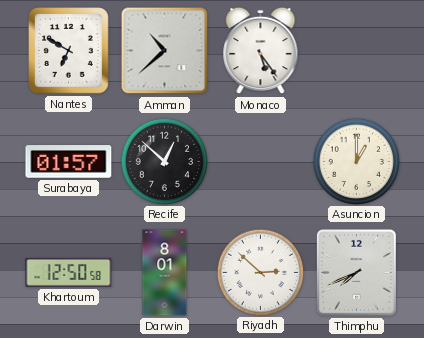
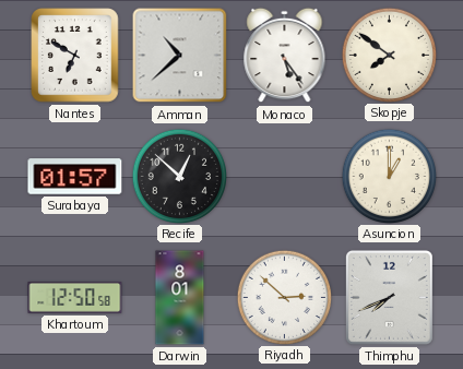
Skopje: none -> 7:51 (389, 55)
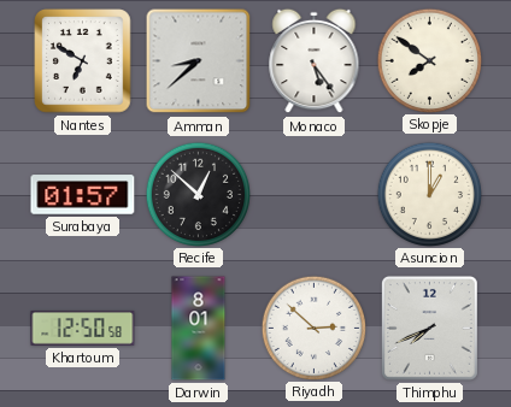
Amman: 10:38 -> 8:38 (199, 61)
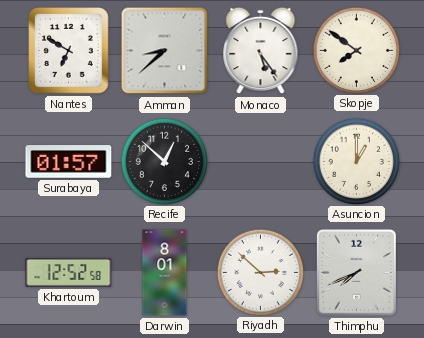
Khartoum: 12:50 -> 12:52 (69, 272)
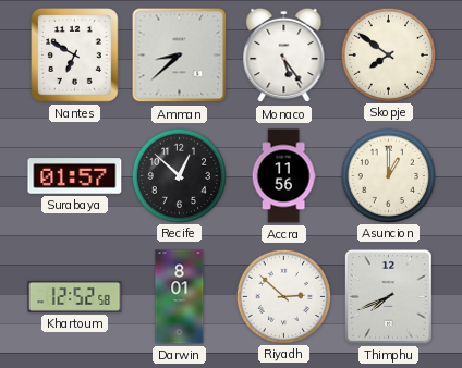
Accra: none -> 11:56 (283, 176)
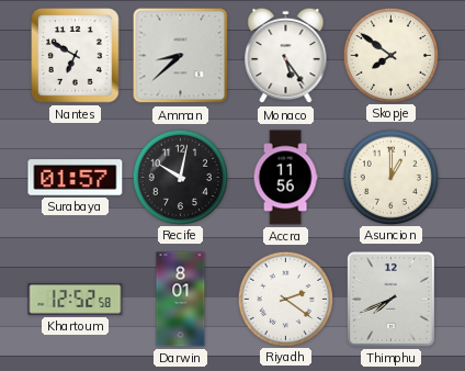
Recife: 12:52 -> 10:02 (180, 177)
Riyadh: 2:52 -> 2:21 (285, 299)
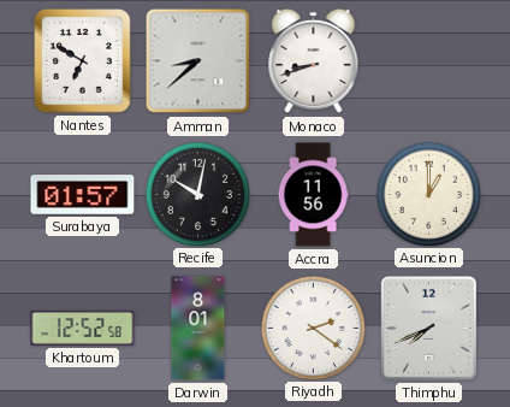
Monaco: 5:24 -> 8:42 (314, 61)
Skopje: 7:51 -> none (390, 55)
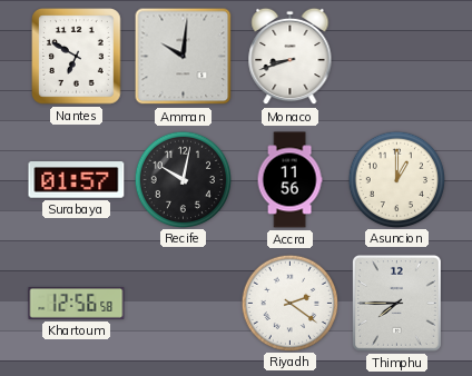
Amman: 8:38 -> 10:01 (184, 57)
Khartoum: 12:52 -> 12:56 (77, 303)
Darwin: 8:01 -> none (198, 329)
Thimphu: 7:41 -> 7:45 (396, 303)
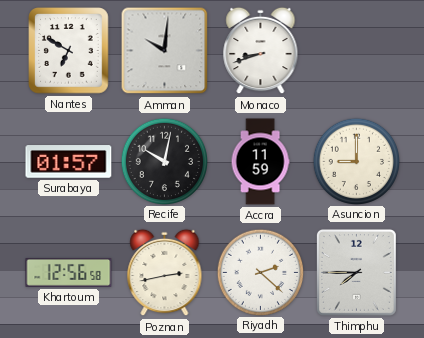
Accra: 11:56 -> 11:59 (260, 162)
Asuncion: 1:00 -> 9:00 (356, 161)
Poznan: none -> 2:43 (165, 273)
Riyadh: 2:21 -> 2:22 (260, 272)
